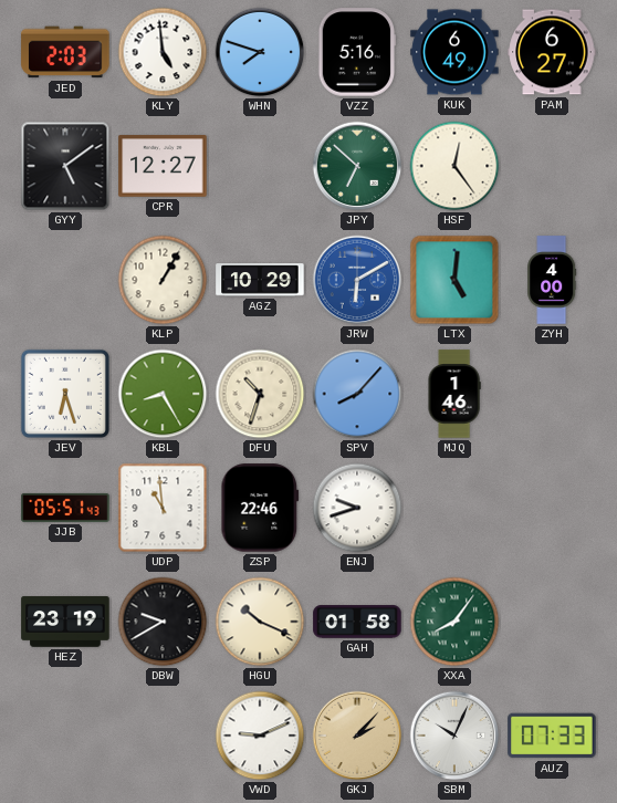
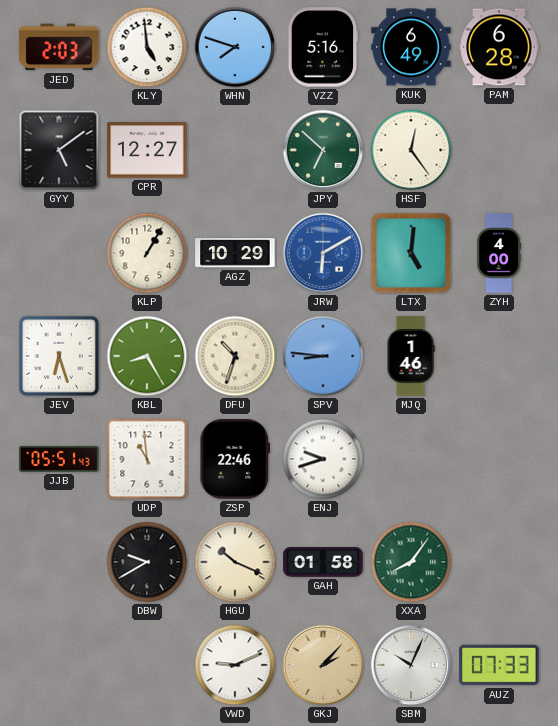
PAM: 6:27 -> 6:28 (499, 47)
SPV: 8:07 -> 8:46 (323, 356)
HEZ: 23:19 -> none (65, 622)
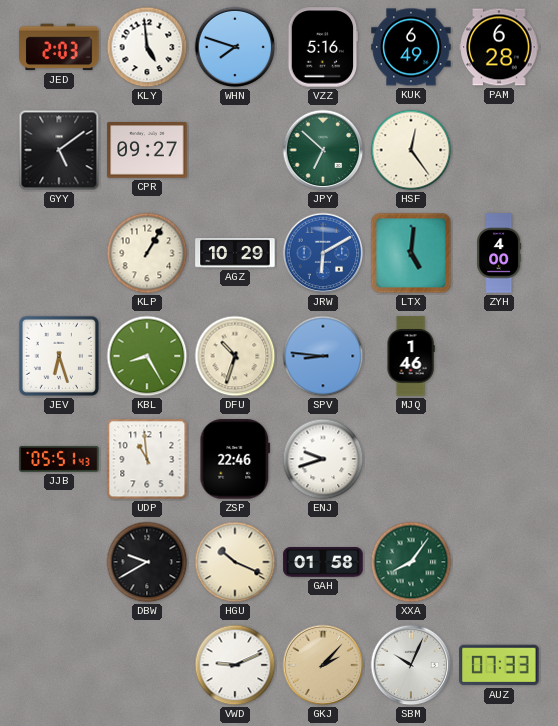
CPR: 12:27 -> 09:27 (147, 150)
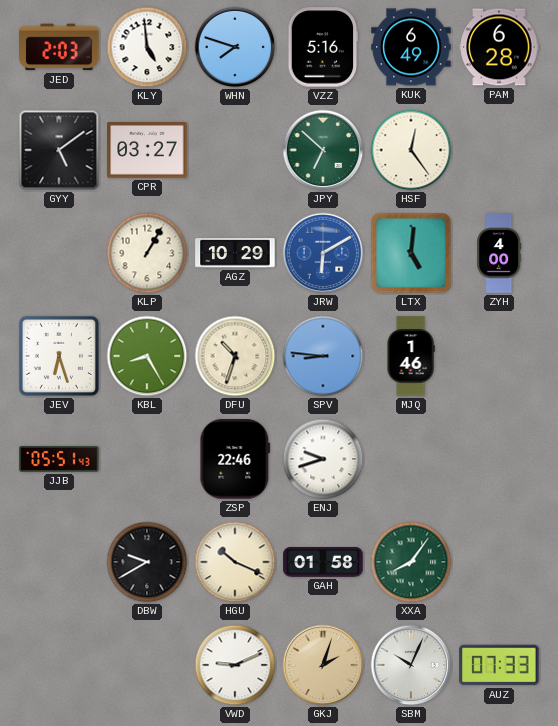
CPR: 09:27 -> 03:27 (147, 150)
UDP: 10:59 -> none (147, 459)
GKJ: 2:07 -> 2:03 (323, 665)
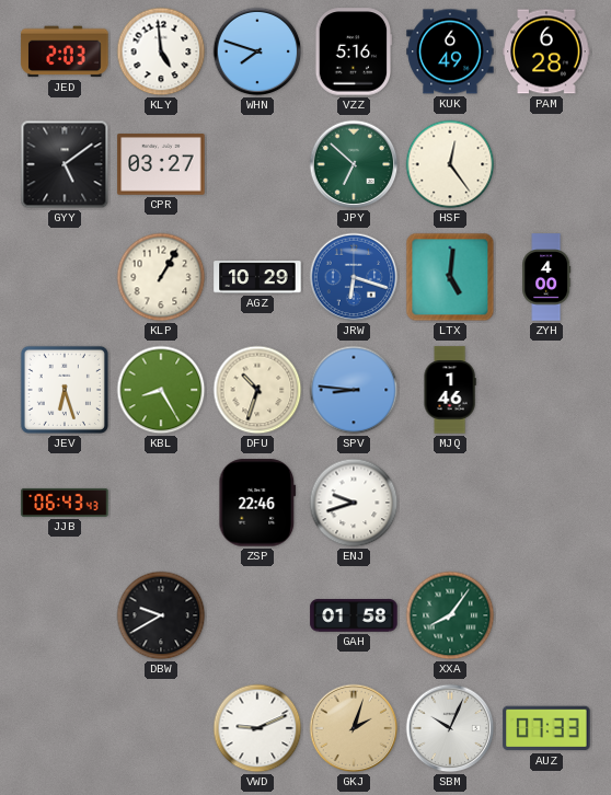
JRW: 6:10 -> 6:18 (354, 277)
JJB: 05:51 -> 06:43 (65, 503)
HGU: 10:19 -> none (235, 562)
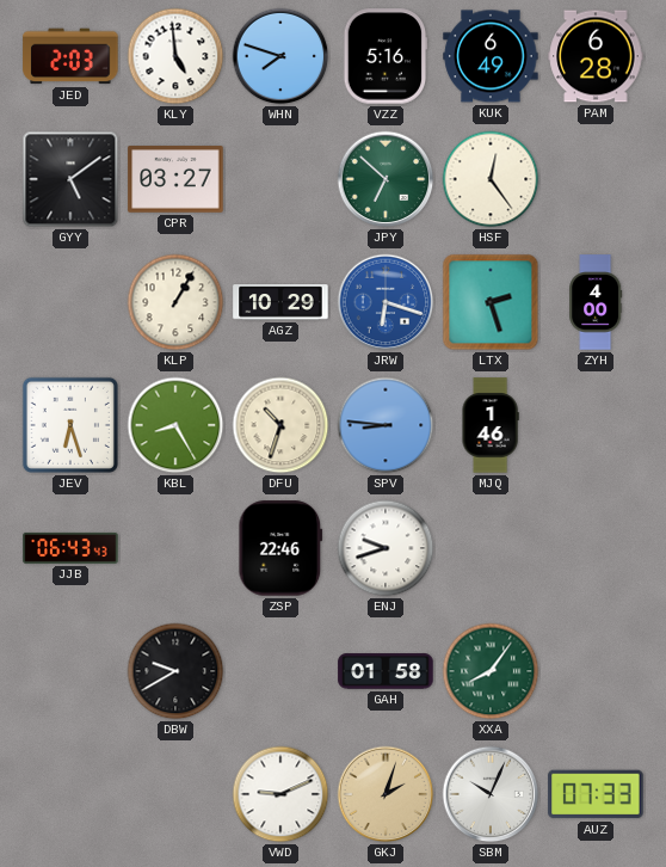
LTX: 5:01 -> 2:27 (491, 302)
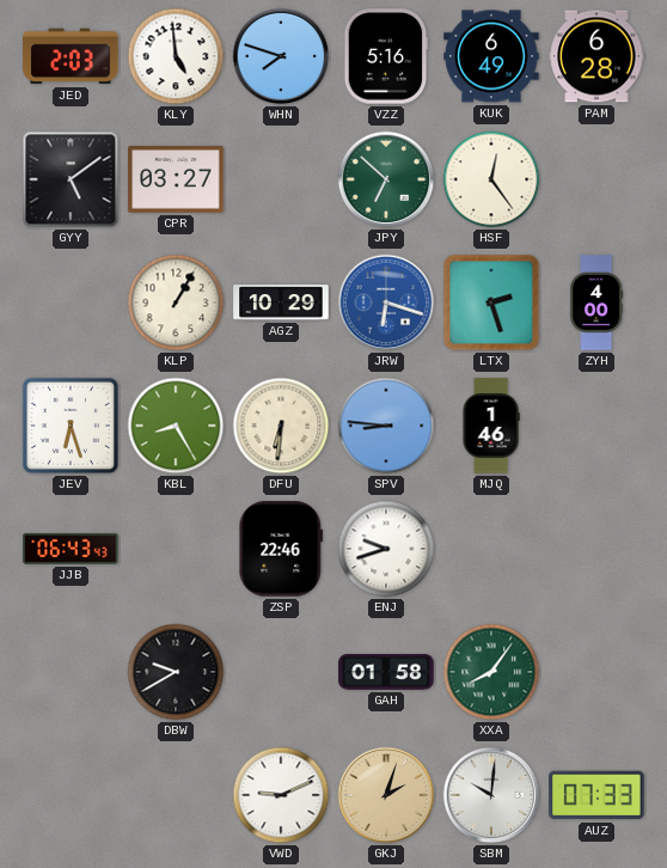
DFU: 10:33 -> 6:31 (281, 426)
SBM: 10:04 -> 10:01 (491, 795)
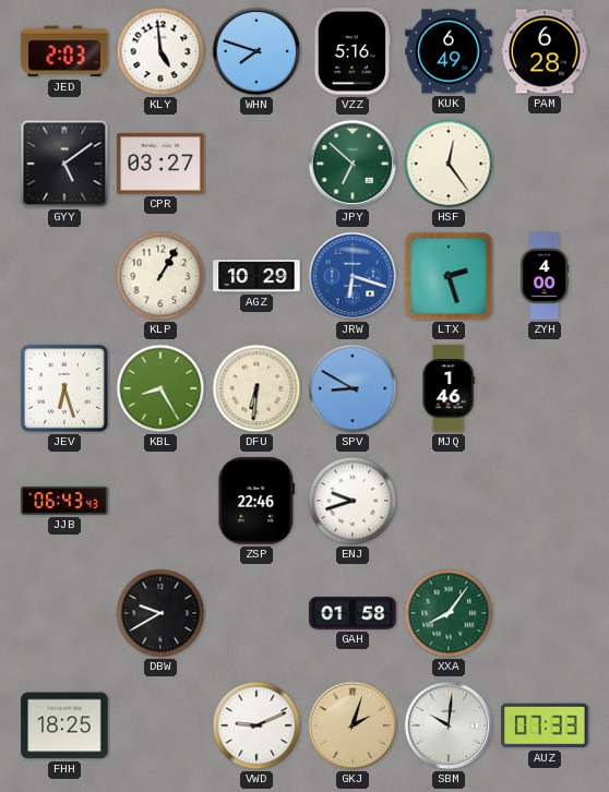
SPV: 8:46 -> 8:50 (353, 388)
FHH: none -> 18:25 (64, 725)
